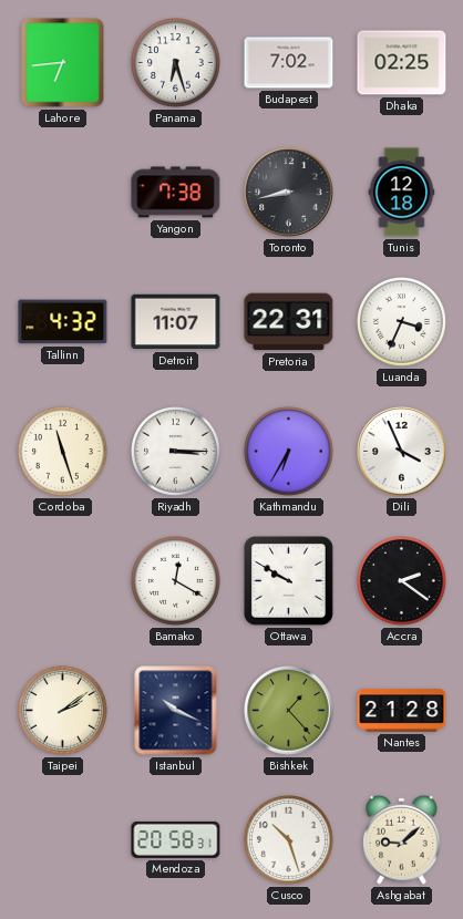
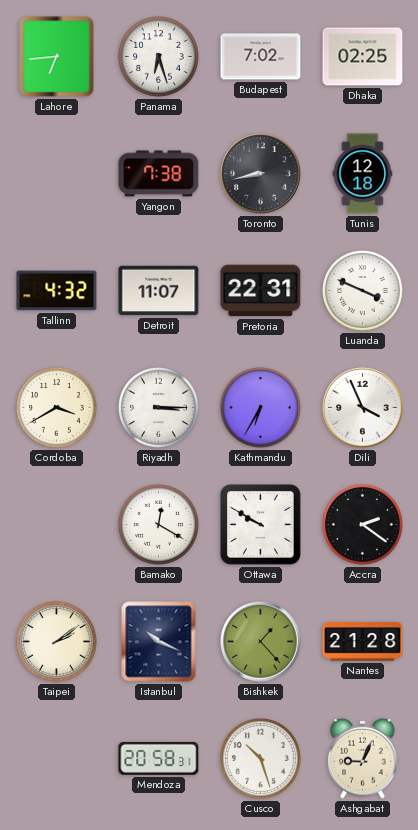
Luanda: 3:34 -> 3:49 (363, 291)
Cordoba: 11:27 -> 3:40 (57, 408)
Ashgabat: 9:08 -> 9:04 (363, 758)
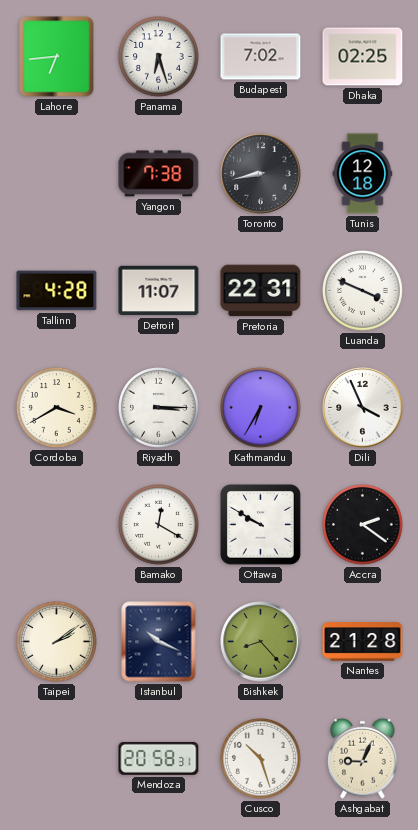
Tallinn: 4:32 -> 4:28 (57, 291)
Bishkek: 1:23 -> 8:23 (261, 642)
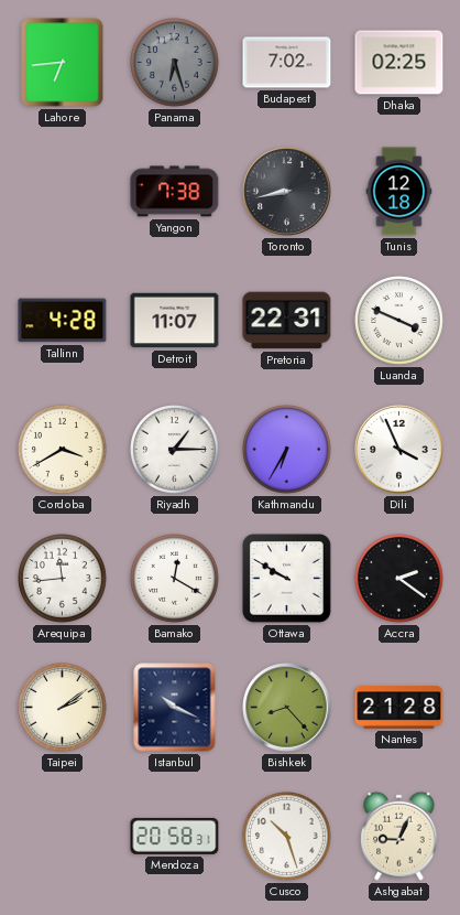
Panama dial: white -> grey (175, 63)
Riyadh: 3:15 -> 1:15 (175, 450)
Arequipa: none -> 11:44 (63, 579)
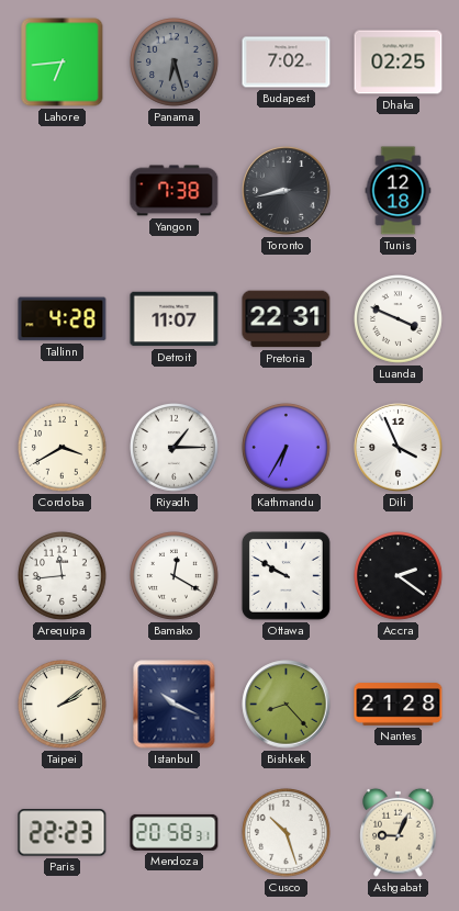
Paris: none -> 22:23 (63, 833)
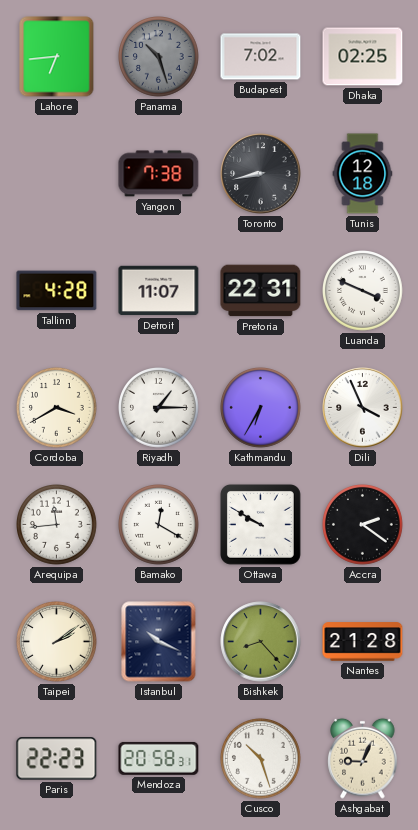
Panama: 6:27 -> 10:27 (159, 57)
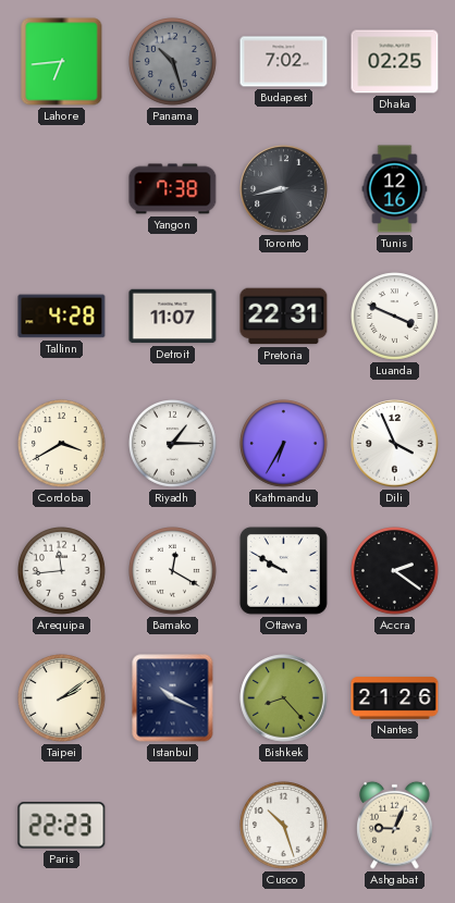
Tunis: 12:18 -> 12:16 (395, 189)
Nantes: 21:28 -> 21:26 (395, 698)
Mendoza: 20:58 -> none (159, 758)
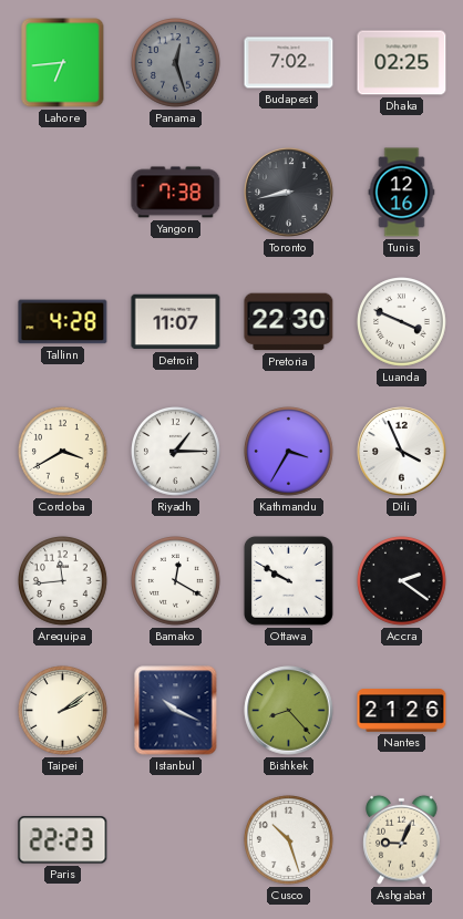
Panama: 10:27 -> 12:27 (176, 63)
Pretoria: 22:31 -> 22:30 (289, 322)
Kathmandu: 6:35 -> 3:35 (289, 452)
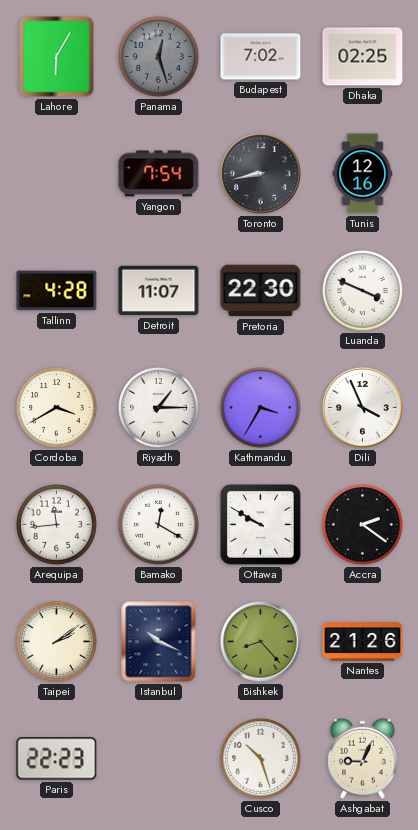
Lahore: 6:44 -> 6:05 (57, 57)
Yangon: 7:38 -> 7:54 (159, 174)
